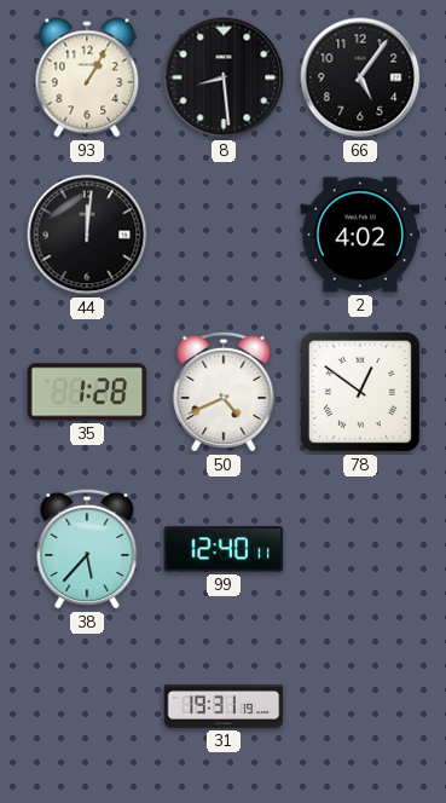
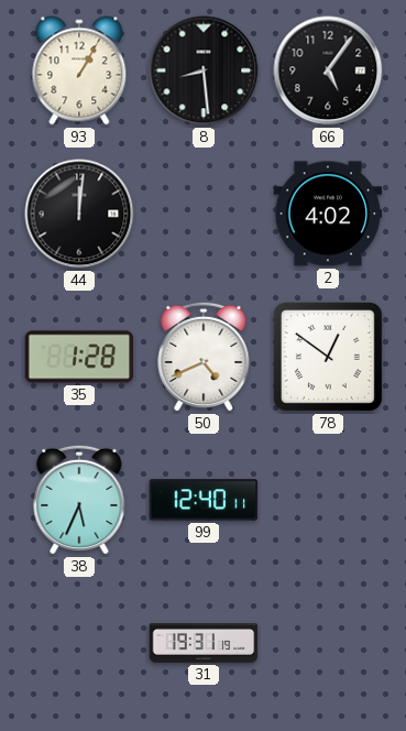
38: 5:37 -> 5:34 (79, 500)
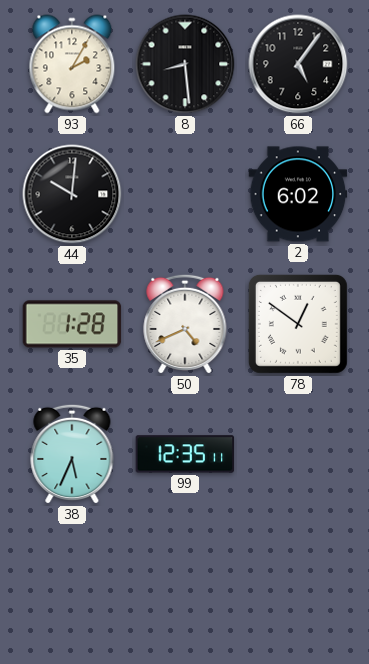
93: 1:05 -> 2:05 (72, 64)
44: 12:01 -> 10:01 (72, 194)
2: 4:02 -> 6:02 (298, 194)
99: 12:40 -> 12:35 (185, 454)
31: 19:31 -> none (204, 643)
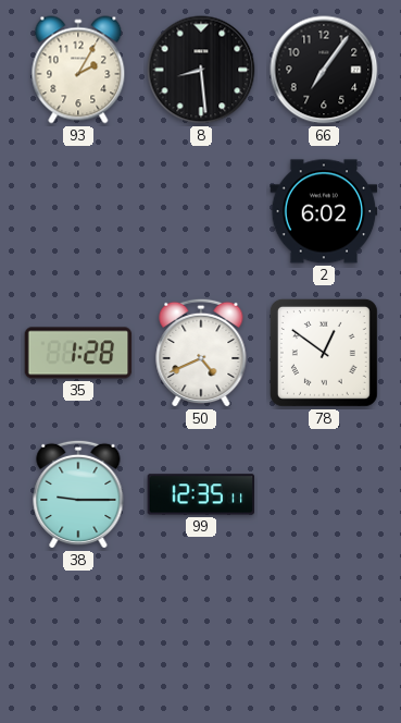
66: 5:06 -> 7:06 (324, 70)
44: 10:01 -> none (72, 194)
38: 5:34 -> 9:15 (78, 494)
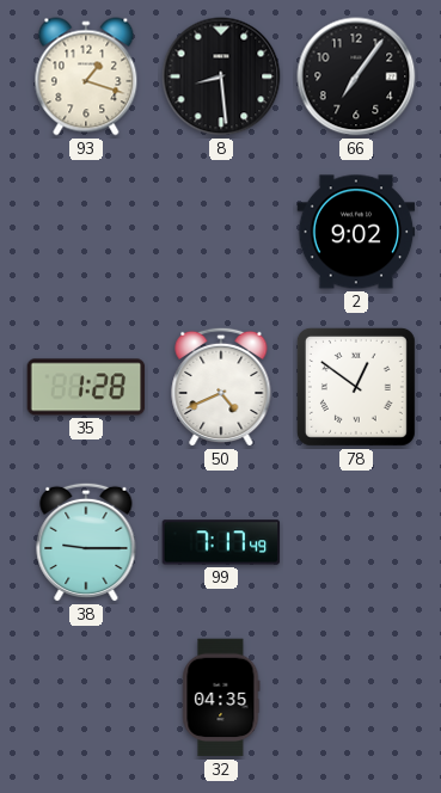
93: 2:05 -> 1:18 (86, 76)
2: 6:02 -> 9:02 (356, 232)
99: 12:35 -> 7:17 (221, 542)
32: none -> 04:35 (221, 697)
